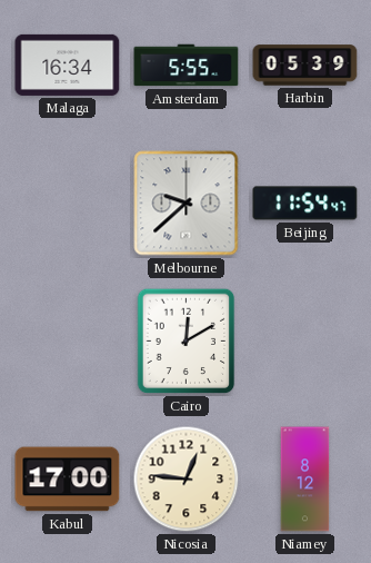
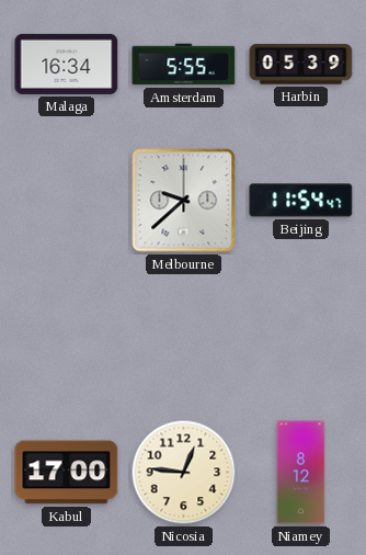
Cairo: 12:10 -> none (187, 342)
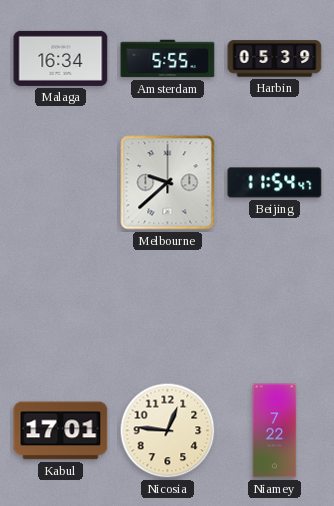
Kabul: 17:00 -> 17:01 (61, 431)
Niamey: 8:12 -> 7:22 (275, 431)
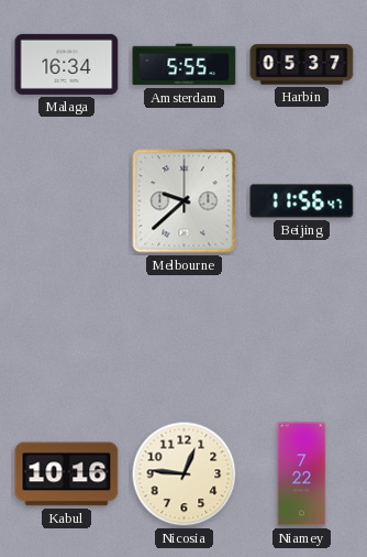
Harbin: 05:39 -> 05:37 (302, 65)
Beijing: 11:54 -> 11:56 (302, 201)
Kabul: 17:01 -> 10:16 (67, 474)
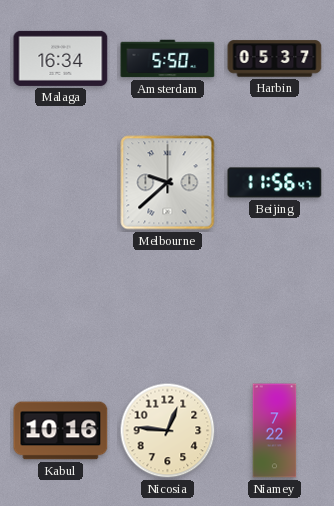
Amsterdam: 5:55 -> 5:50 (168, 59)
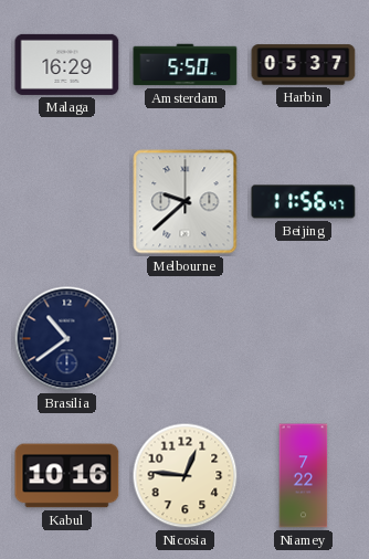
Malaga: 16:34 -> 16:29 (67, 64)
Brasilia: none -> 10:39 (67, 339)
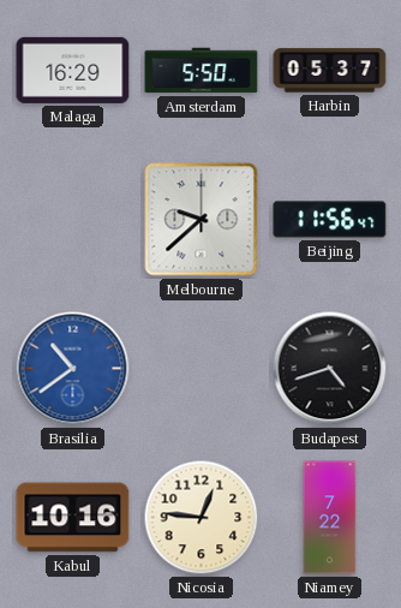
Brasilia dial: navy -> blue (73, 369)
Budapest: none -> 4:42 (330, 369)
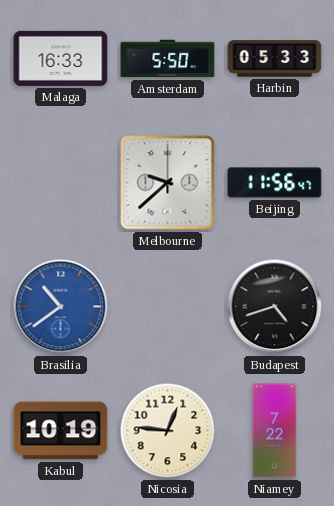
Malaga: 16:29 -> 16:33 (61, 58)
Harbin: 05:37 -> 05:33 (275, 59)
Kabul: 10:16 -> 10:19 (61, 431)
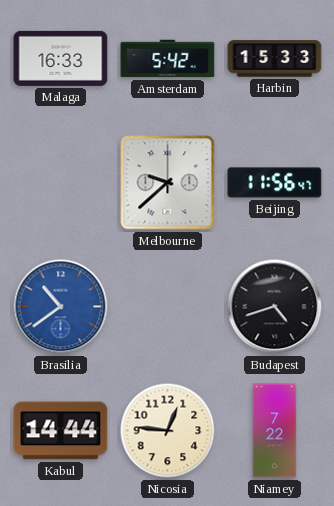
Amsterdam: 5:50 -> 5:42 (168, 59)
Harbin: 05:33 -> 15:33 (275, 59)
Kabul: 10:19 -> 14:44 (61, 431)
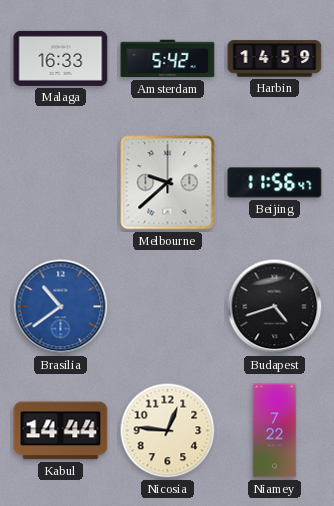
Harbin: 15:33 -> 14:59 (275, 59)
